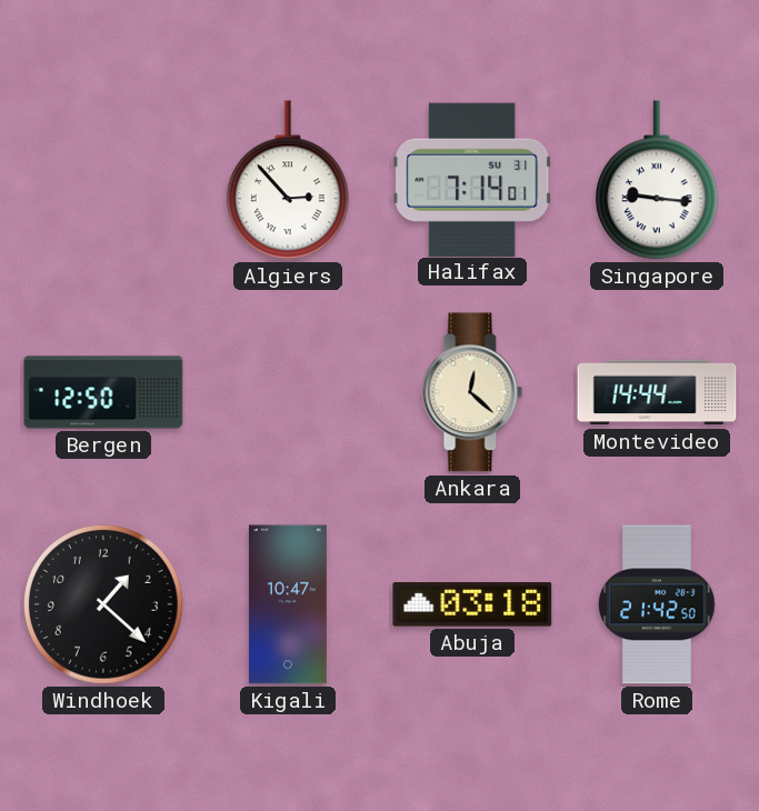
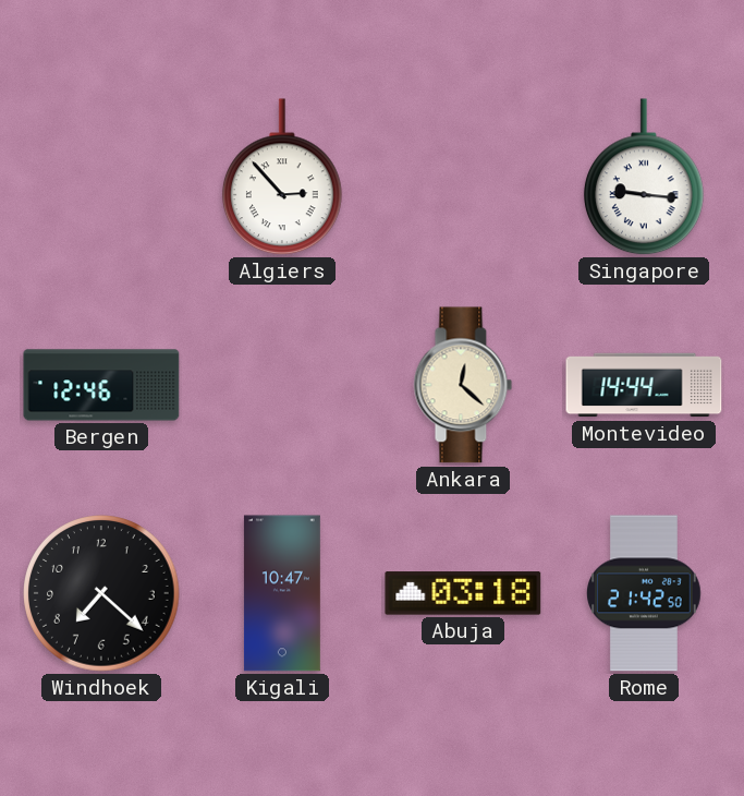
Halifax: 7:14 -> none (472, 179)
Bergen: 12:50 -> 12:46 (101, 385)
Windhoek: 1:22 -> 7:22 (101, 593)
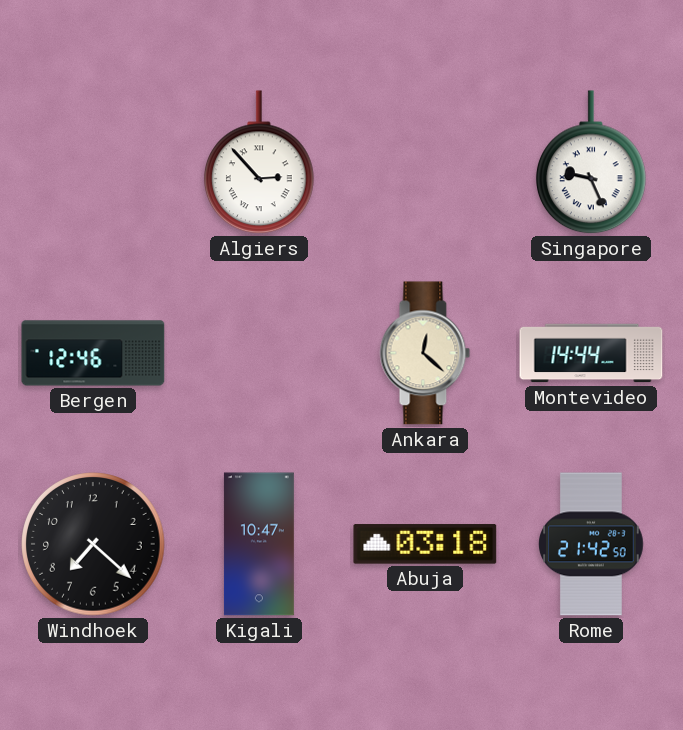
Singapore: 9:16 -> 9:26 (591, 163)
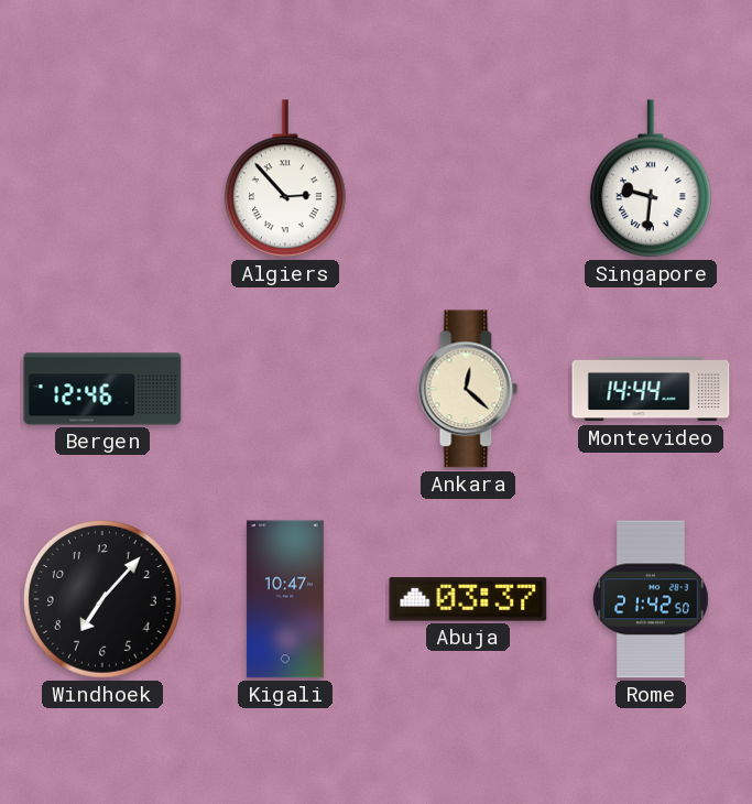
Singapore: 9:26 -> 9:31 (651, 180)
Windhoek: 7:22 -> 7:07 (102, 599)
Abuja: 03:18 -> 03:37 (468, 599)
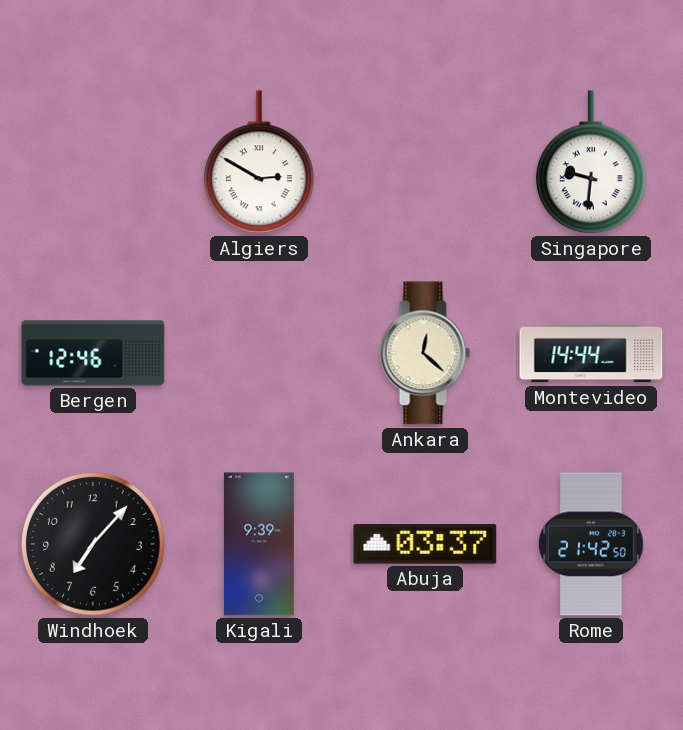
Algiers: 2:53 -> 2:50 (259, 163)
Kigali: 10:47 -> 9:39 (259, 544)
